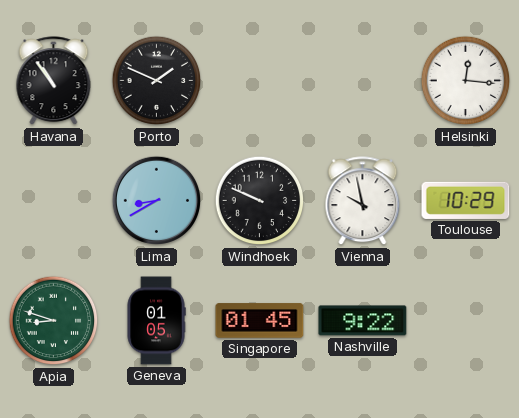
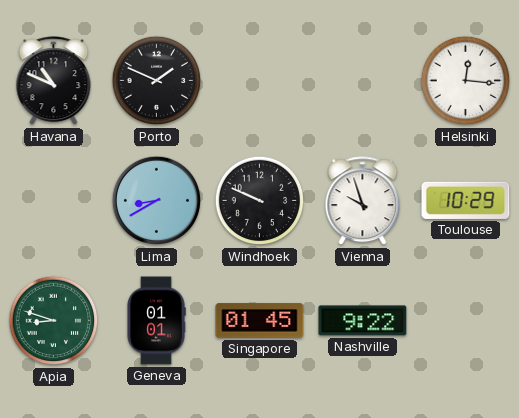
Havana: 10:54 -> 10:49 (54, 81)
Vienna: 9:58 -> 9:57 (363, 201)
Geneva: 01:05 -> 01:01 (156, 321)
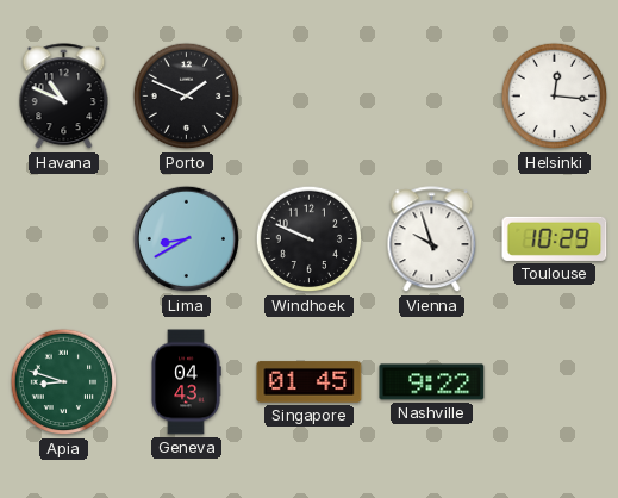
Geneva: 01:01 -> 04:43 (186, 382)
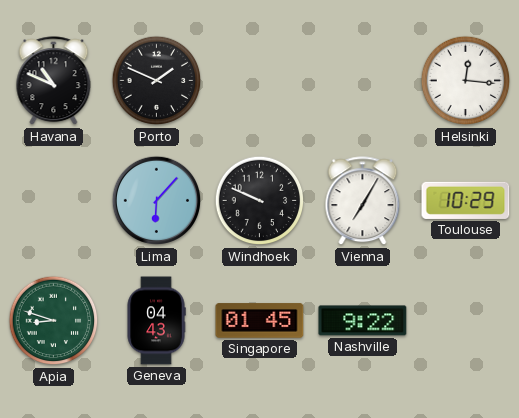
Lima: 8:40 -> 6:07 (157, 201)
Vienna: 9:57 -> 7:05 (363, 201)
